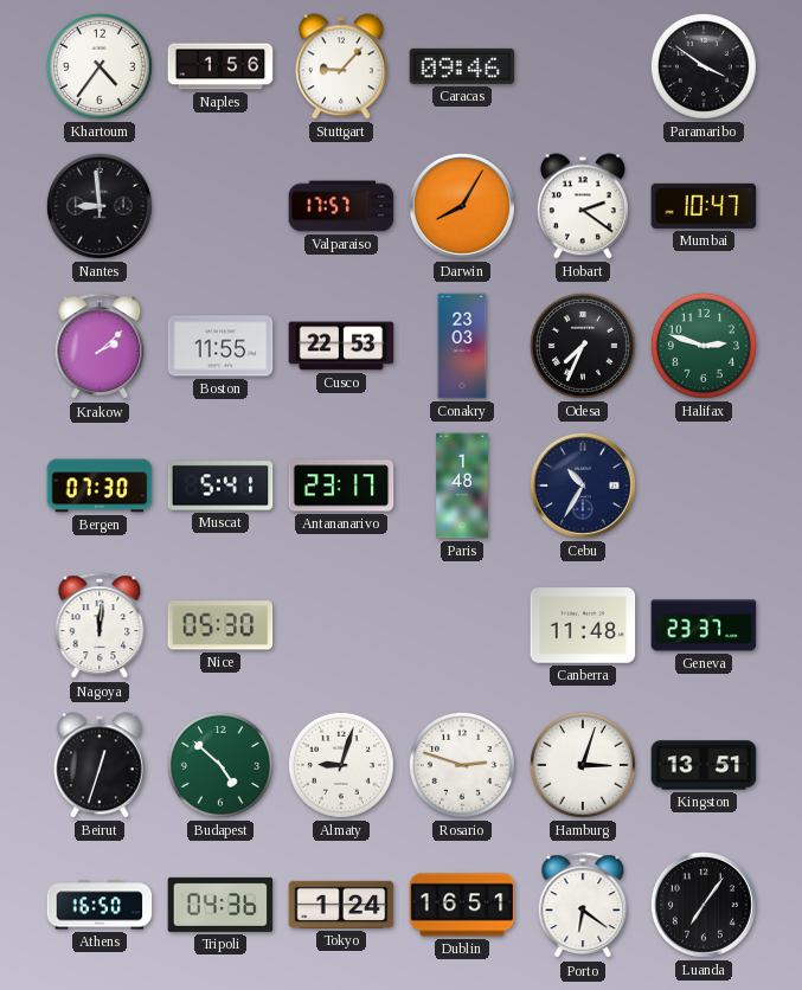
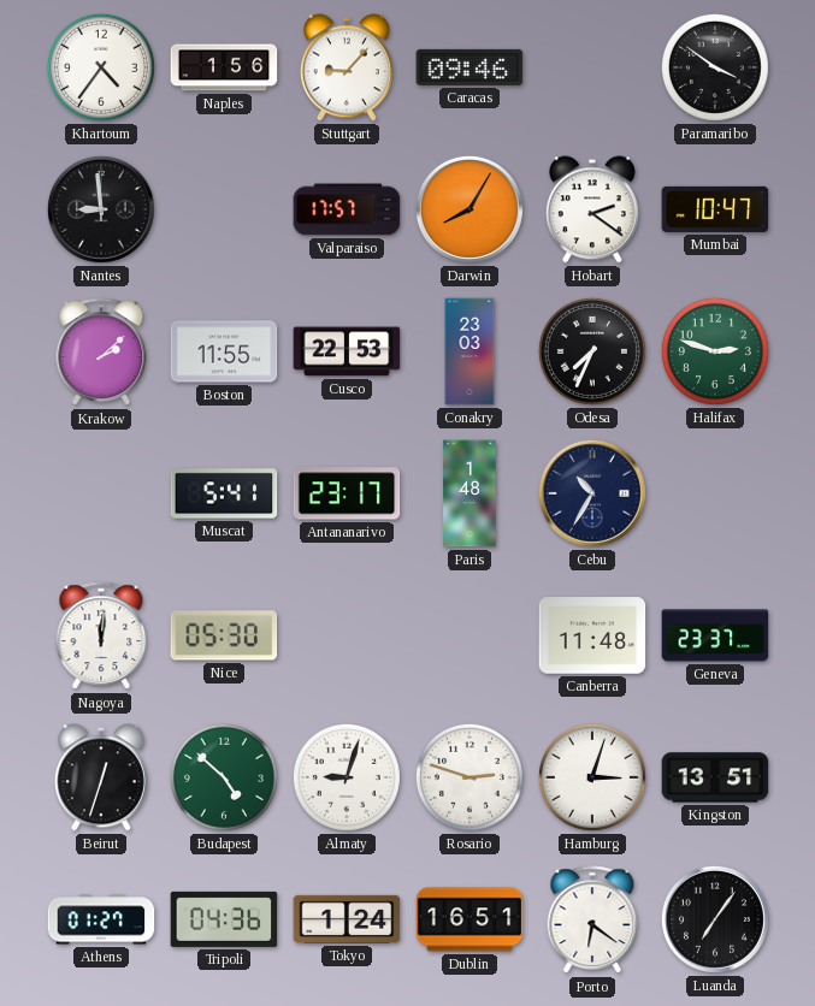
Bergen: 07:30 -> none (100, 486)
Athens: 16:50 -> 01:27 (101, 919)
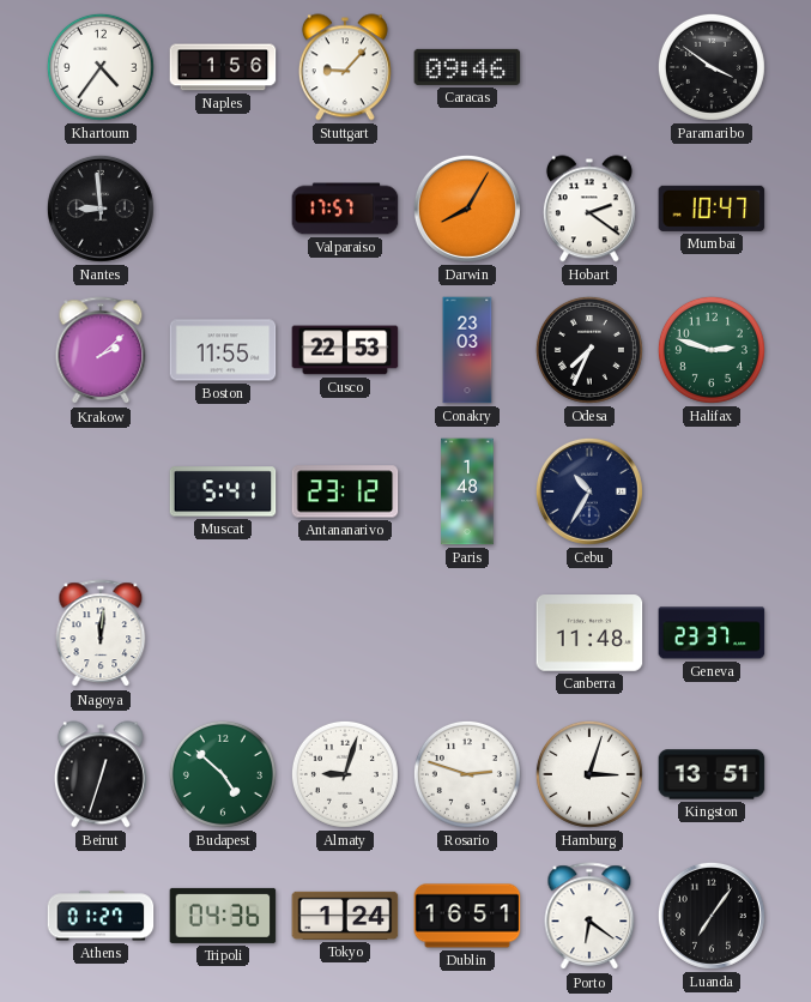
Antananarivo: 23:17 -> 23:12 (345, 491)
Nice: 05:30 -> none (224, 635)
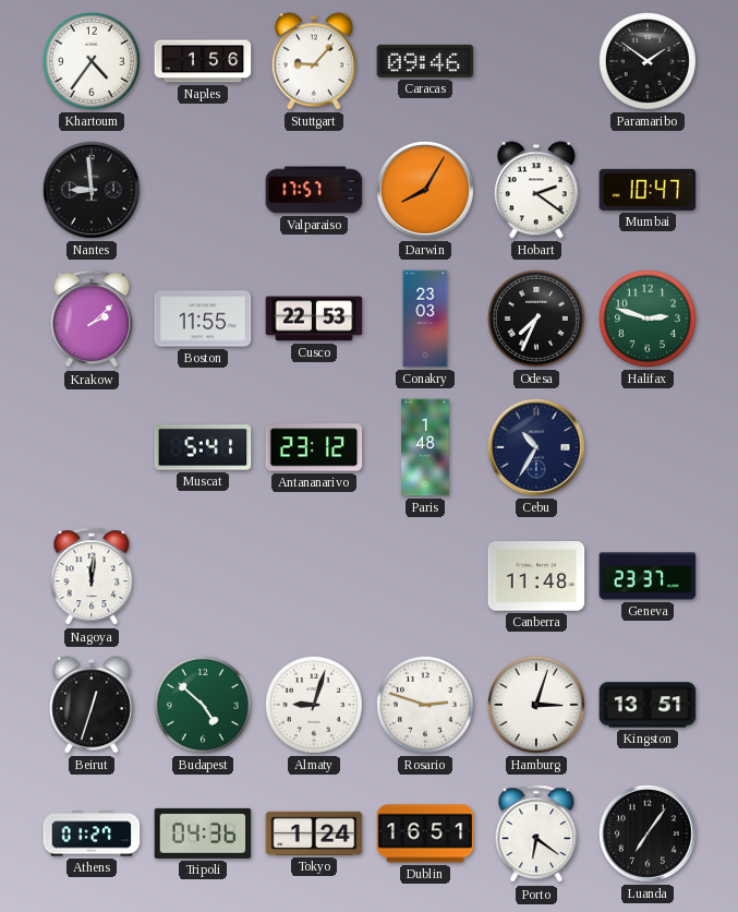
Paramaribo: 3:51 -> 1:51 (648, 61)
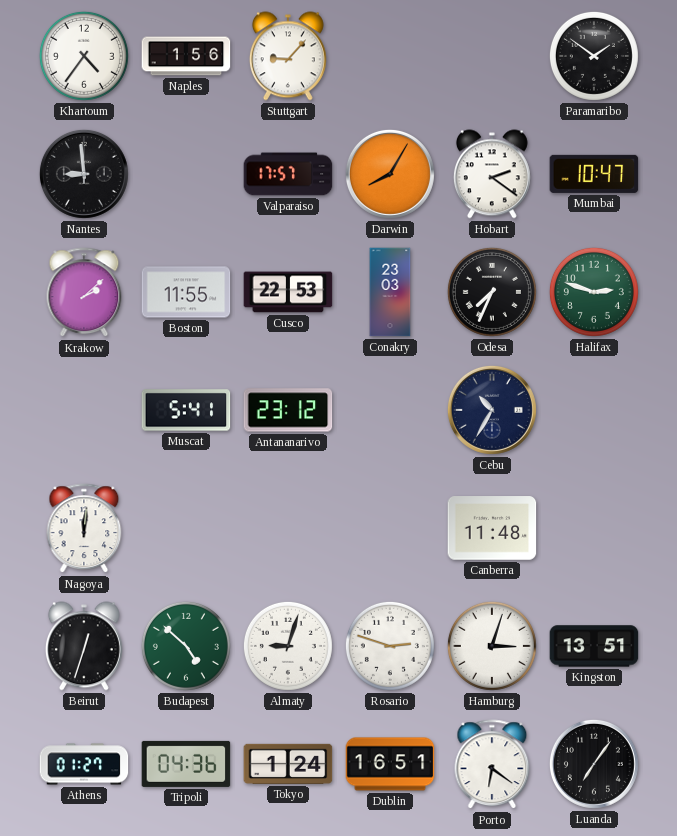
Caracas: 09:46 -> none (425, 61)
Paris: 1:48 -> none (425, 447)
Geneva: 23:37 -> none (648, 576)
